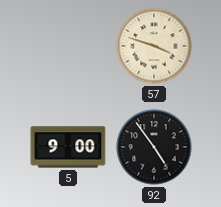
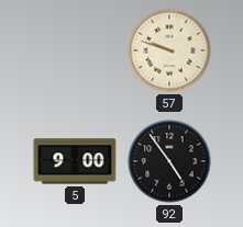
57: 3:48 -> 9:48 (169, 50)
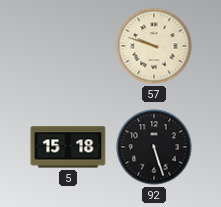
5: 9:00 -> 15:18 (68, 147)
92: 4:54 -> 5:27 (154, 147)
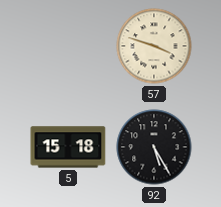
57: 9:48 -> 3:48 (154, 46)
92: 5:27 -> 5:25 (154, 147)
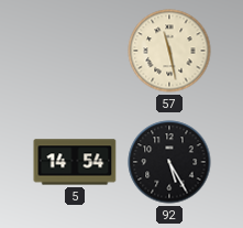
57: 3:48 -> 11:28 (169, 51)
5: 15:18 -> 14:54 (75, 162)
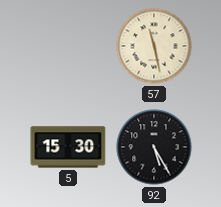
5: 14:54 -> 15:30 (68, 147)
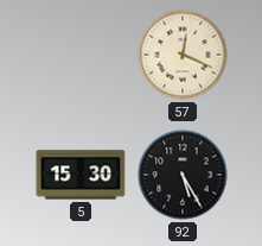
57: 11:28 -> 12:19 (183, 55)
